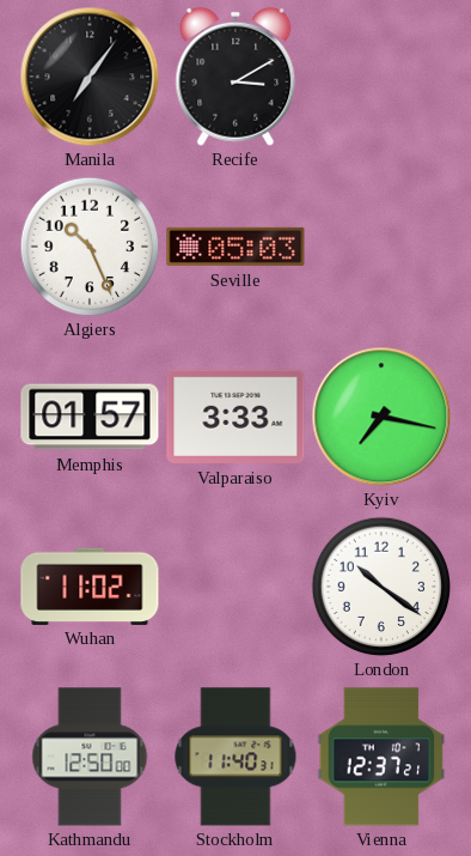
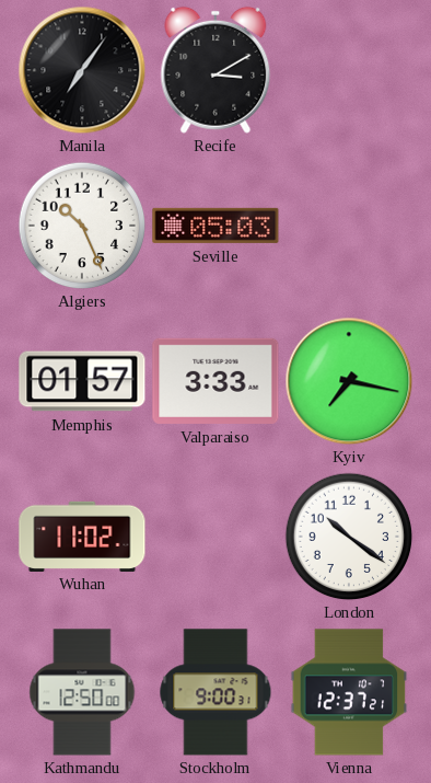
Stockholm: 11:40 -> 9:00 (215, 692)
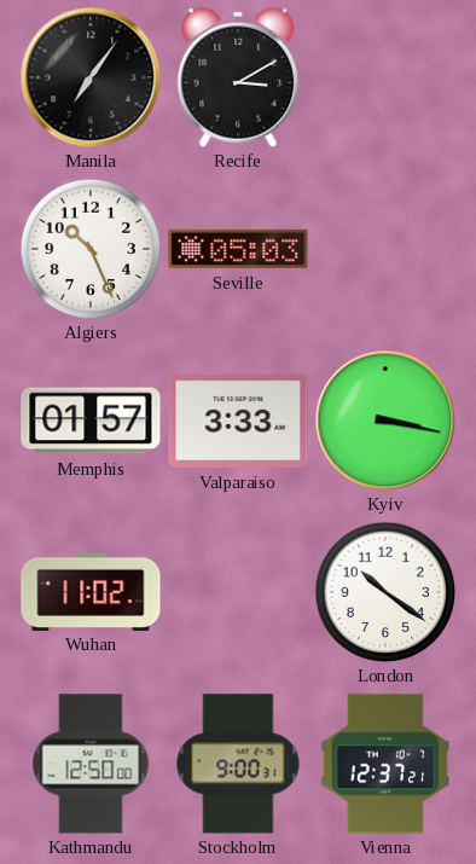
Kyiv: 7:17 -> 3:17 (385, 421)
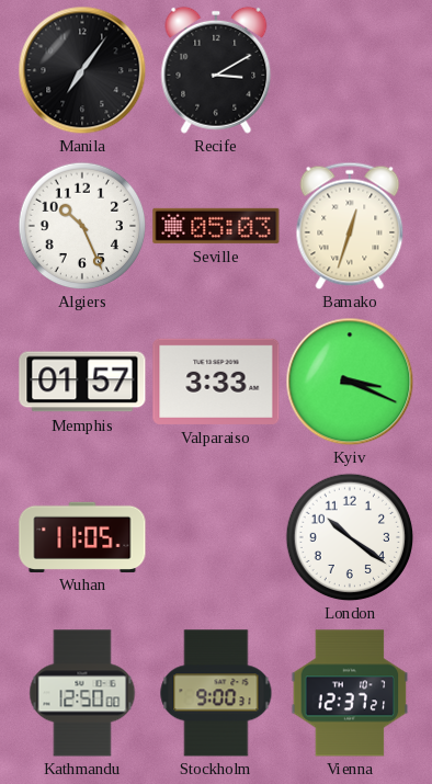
Bamako: none -> 12:33 (350, 226)
Kyiv: 3:17 -> 3:19 (350, 382)
Wuhan: 11:02 -> 11:05 (82, 536)
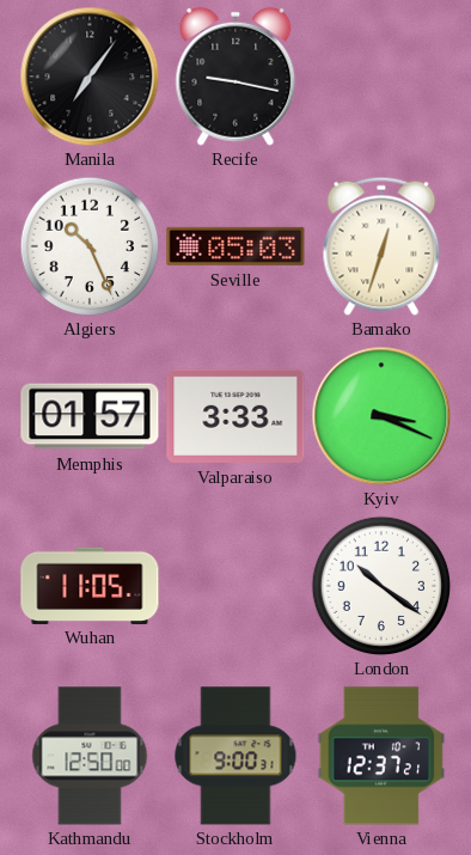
Recife: 3:10 -> 9:17 (235, 77)
